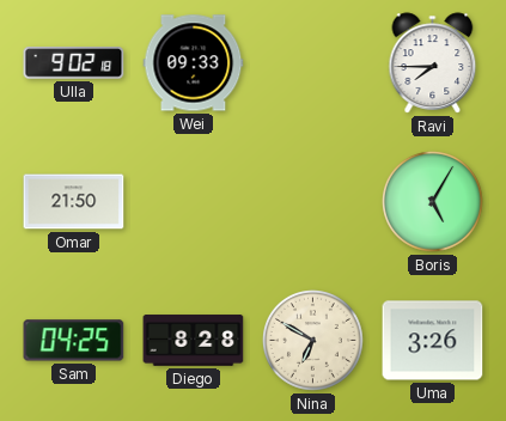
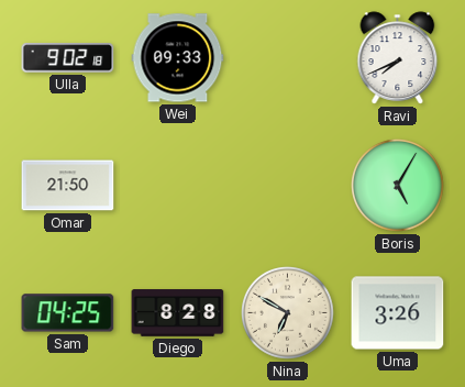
Ravi: 7:45 -> 7:41 (398, 58)
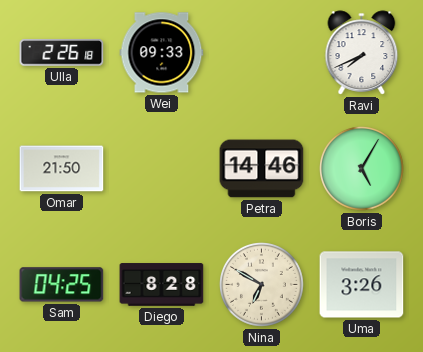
Ulla: 9:02 -> 2:26 (62, 53)
Petra: none -> 14:46 (262, 169)
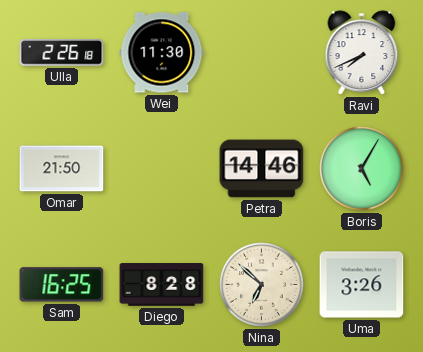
Wei: 09:33 -> 11:30 (162, 53)
Sam: 04:25 -> 16:25 (62, 285)
Nina: 6:50 -> 6:52 (262, 285)
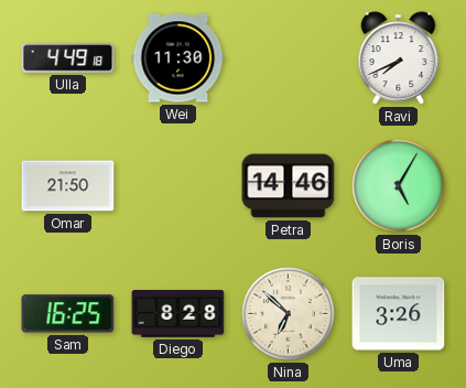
Ulla: 2:26 -> 4:49 (68, 58)
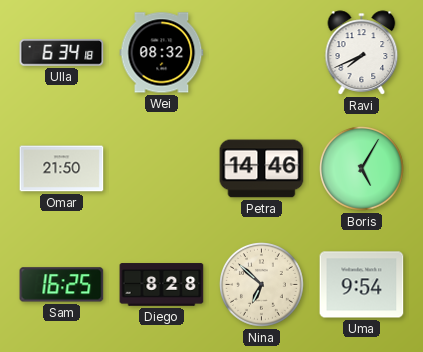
Ulla: 4:49 -> 6:34 (62, 53)
Wei: 11:30 -> 08:32 (162, 53)
Uma: 3:26 -> 9:54 (362, 285)
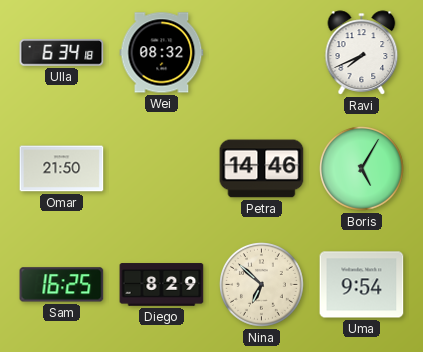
Diego: 8:28 -> 8:29 (162, 285)
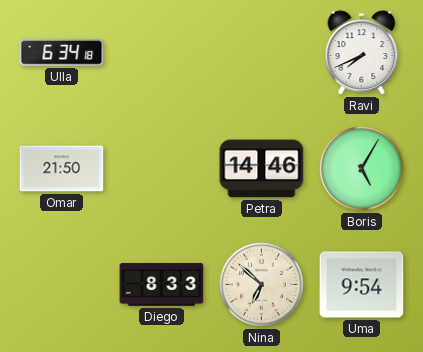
Wei: 08:32 -> none (162, 53)
Sam: 16:25 -> none (62, 285)
Diego: 8:29 -> 8:33 (162, 285)
